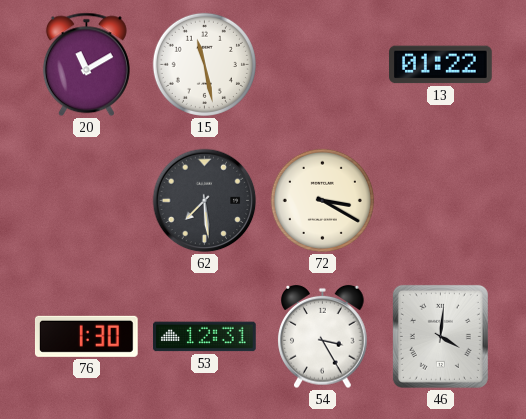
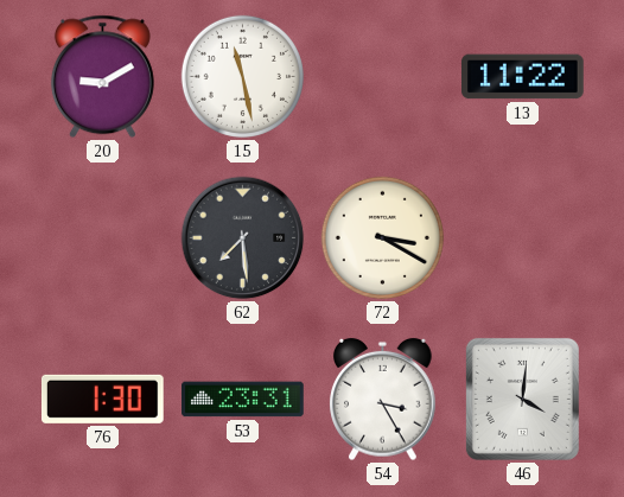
20: 11:10 -> 9:10 (102, 77)
13: 01:22 -> 11:22 (523, 77)
53: 12:31 -> 23:31 (243, 400)
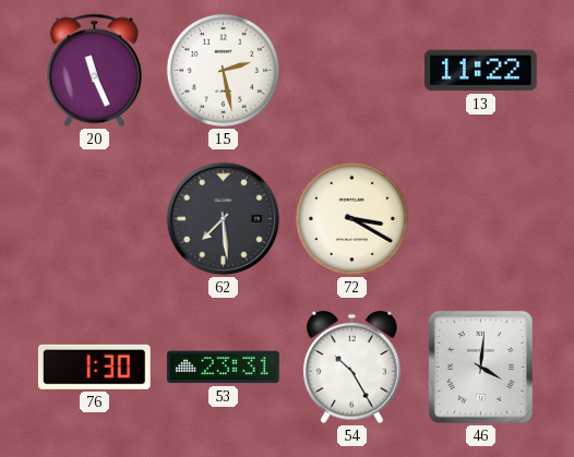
20: 9:10 -> 11:26 (94, 71)
15: 11:28 -> 2:28 (223, 70)
54: 3:25 -> 10:25 (352, 368)
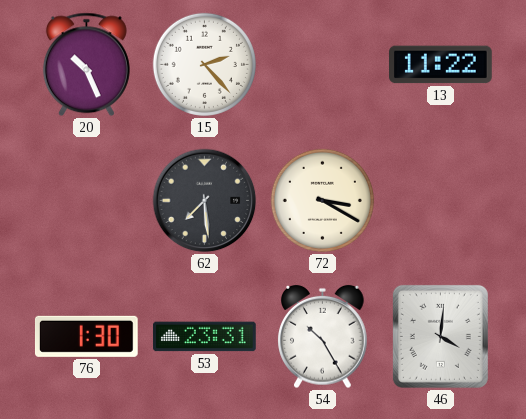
20: 11:26 -> 10:26 (86, 65)
15: 2:28 -> 2:23 (204, 64)
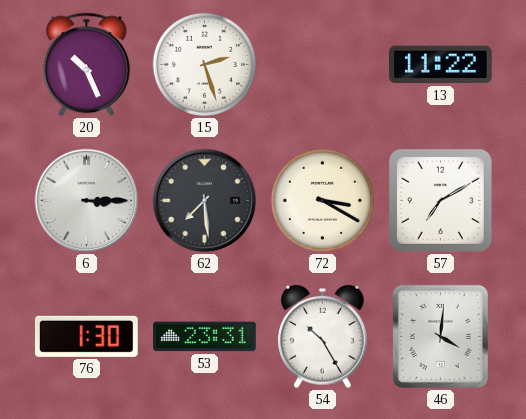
15: 2:23 -> 2:27 (204, 64)
6: none -> 3:15 (87, 201)
57: none -> 7:10 (440, 200)
